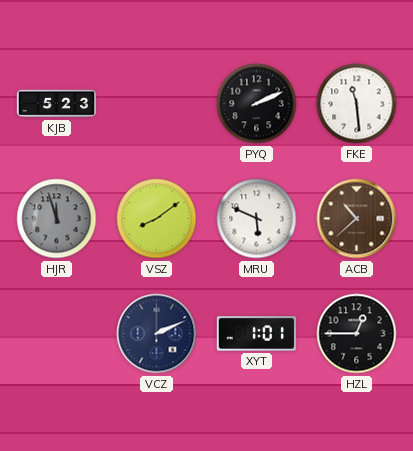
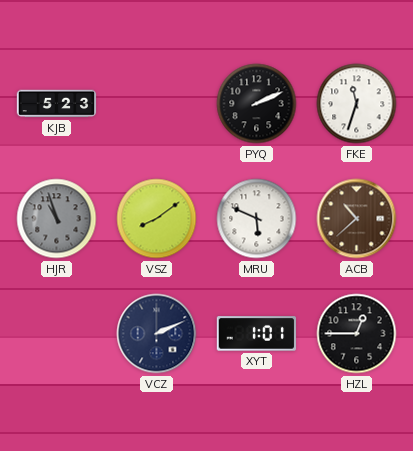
FKE: 11:29 -> 11:33 (357, 104)
HJR: 11:57 -> 10:57 (57, 219)
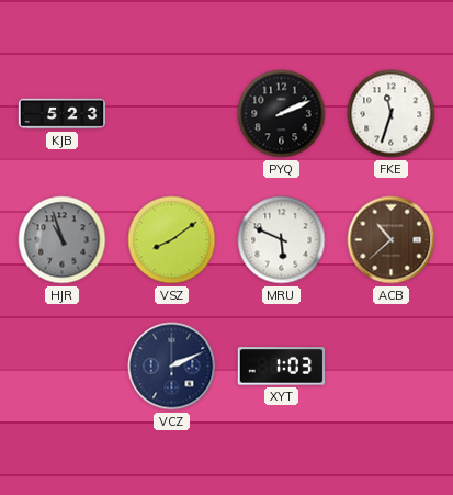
XYT: 1:01 -> 1:03 (282, 367)
HZL: 12:45 -> none (357, 334)
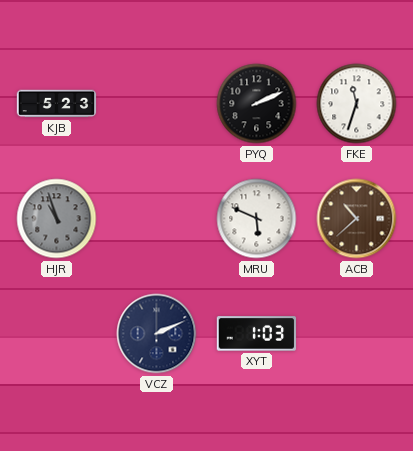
VSZ: 8:09 -> none (172, 240)
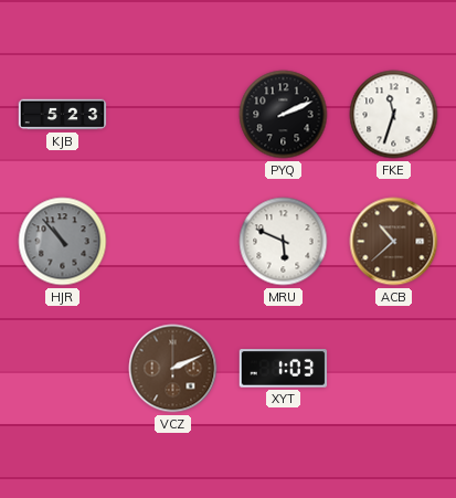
HJR: 10:57 -> 10:53 (63, 242)
VCZ dial: navy -> brown (173, 369)
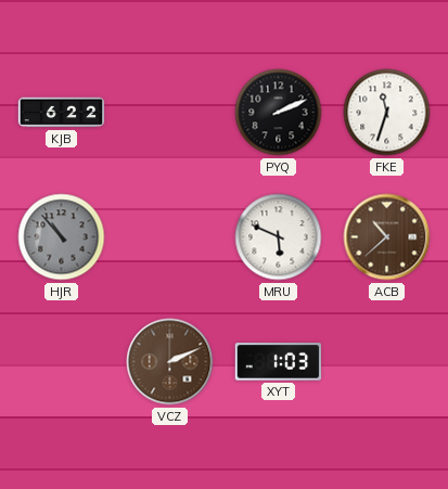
KJB: 5:23 -> 6:22 (62, 113)
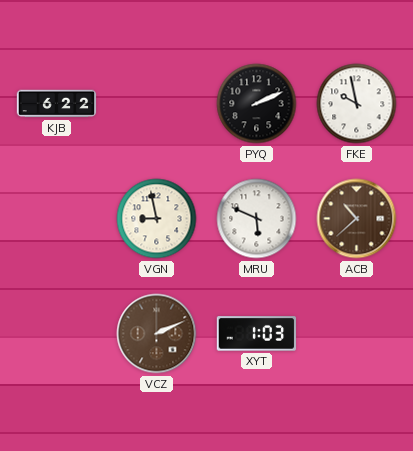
FKE: 11:33 -> 9:58 (357, 104)
HJR: 10:53 -> none (62, 237)
VGN: none -> 8:58 (157, 219)
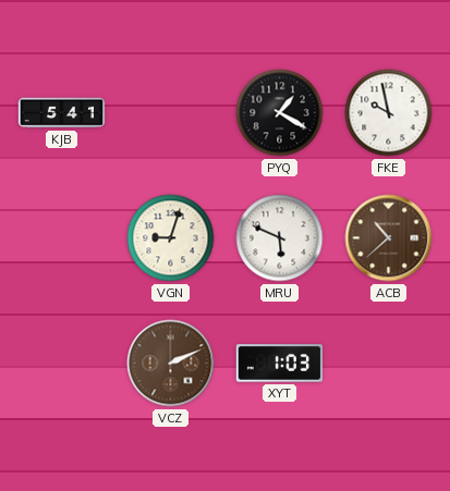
KJB: 6:22 -> 5:41 (62, 113)
PYQ: 2:11 -> 1:20 (280, 113)
VGN: 8:58 -> 9:03 (171, 238)
